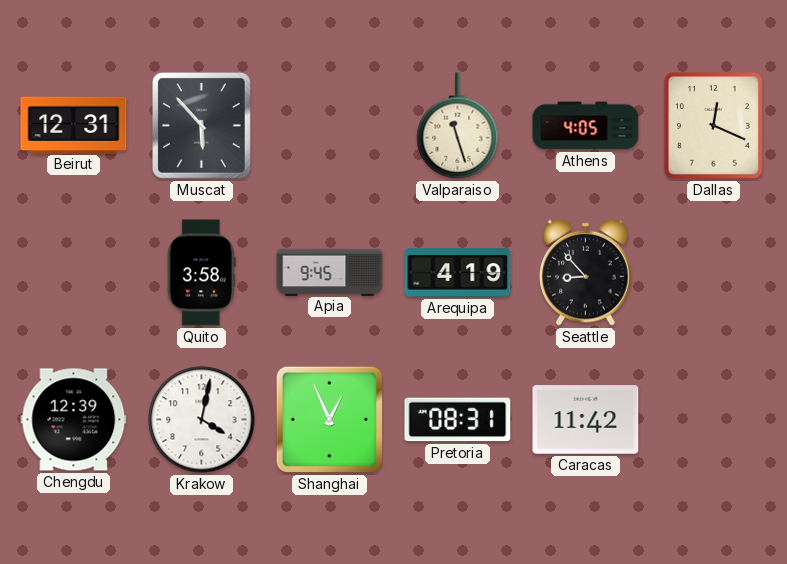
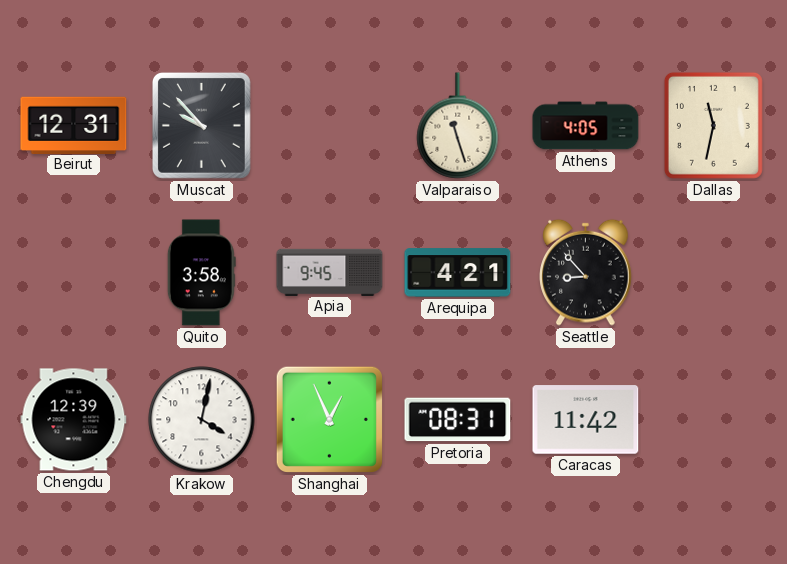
Muscat: 5:53 -> 9:53 (201, 125)
Dallas: 12:19 -> 11:32 (713, 125)
Arequipa: 4:19 -> 4:21 (458, 273)
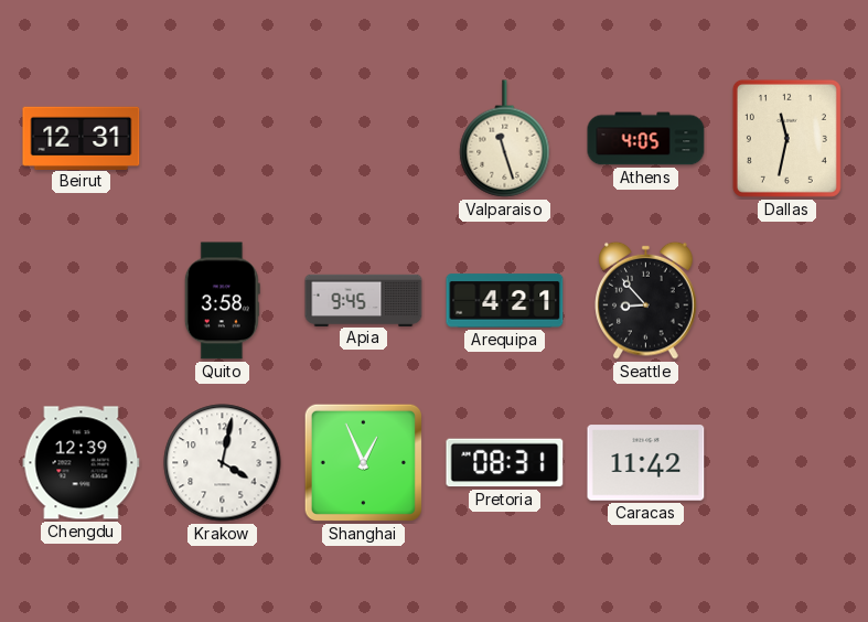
Muscat: 9:53 -> none (201, 125)
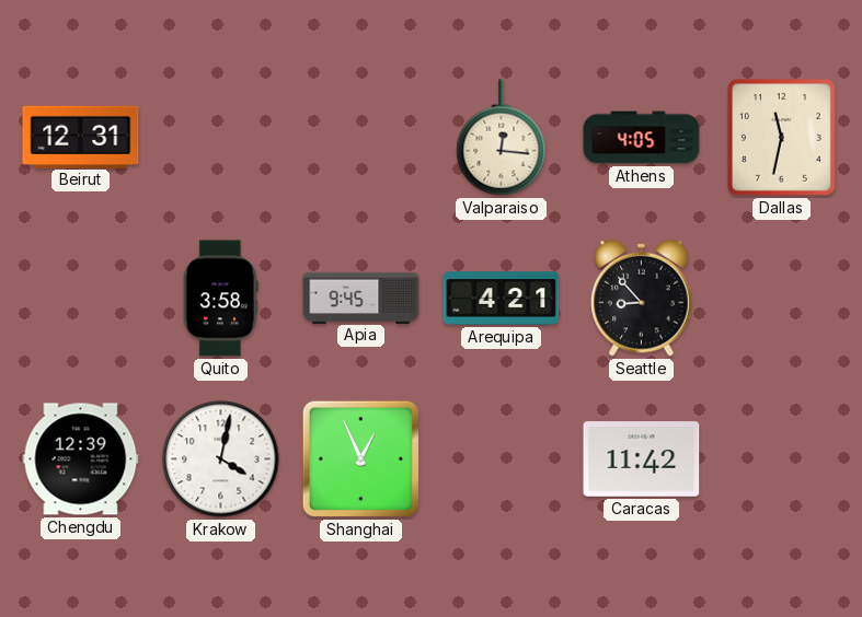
Valparaiso: 11:27 -> 12:16 (502, 138)
Pretoria: 08:31 -> none (505, 463)
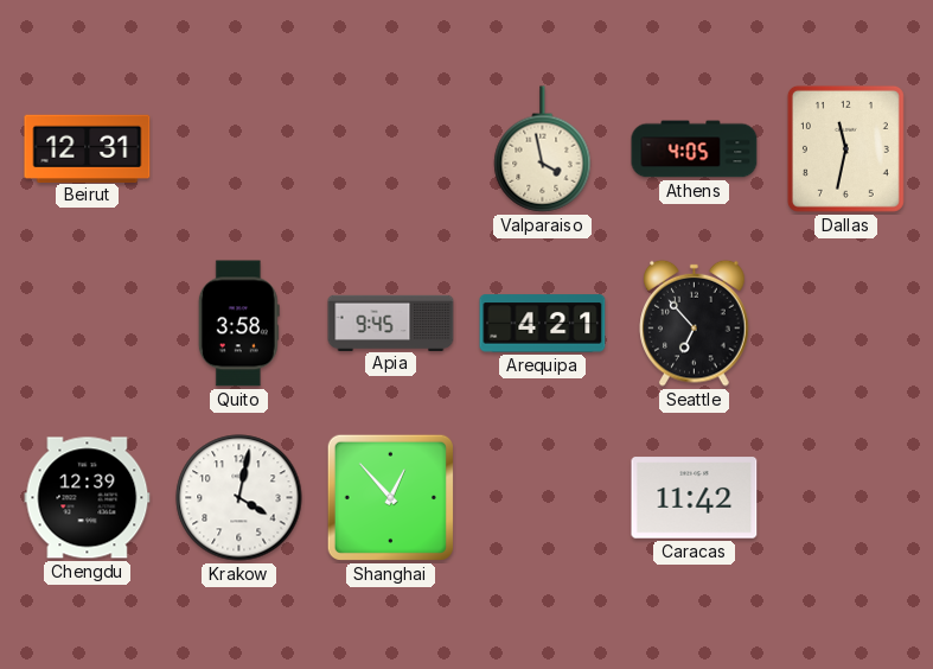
Valparaiso: 12:16 -> 3:58 (543, 149)
Seattle: 8:53 -> 6:53 (695, 323)
Shanghai: 12:56 -> 12:53 (390, 497)
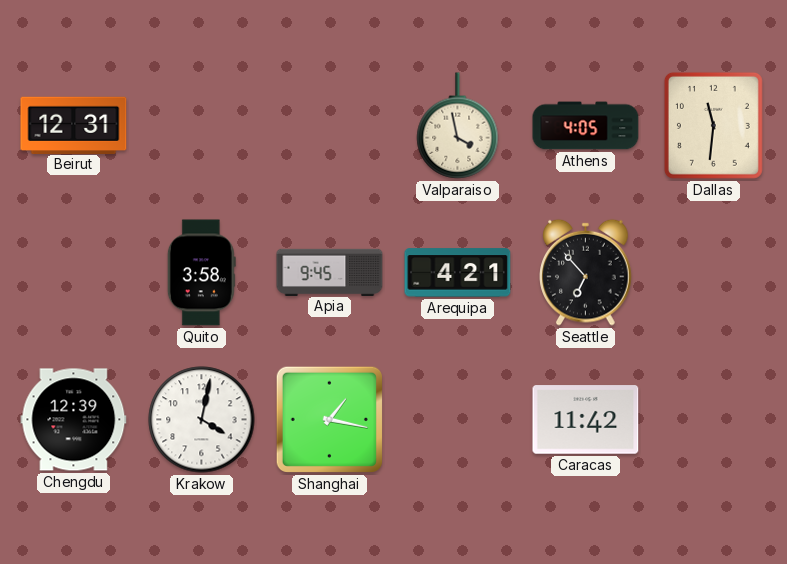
Dallas: 11:32 -> 11:31 (713, 125)
Shanghai: 12:53 -> 1:17 (329, 419)
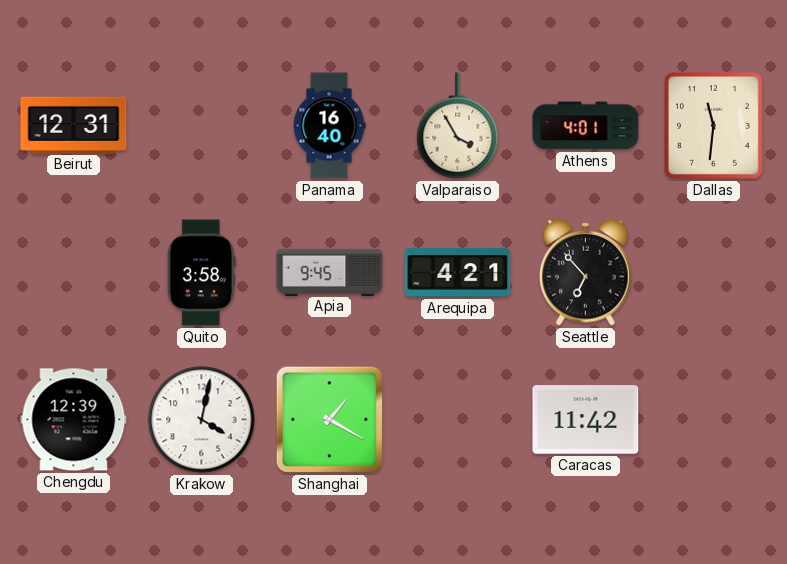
Panama: none -> 16:40 (329, 126)
Valparaiso: 3:58 -> 3:55 (458, 126)
Athens: 4:05 -> 4:01 (586, 126)
Shanghai: 1:17 -> 1:20 (329, 419)
